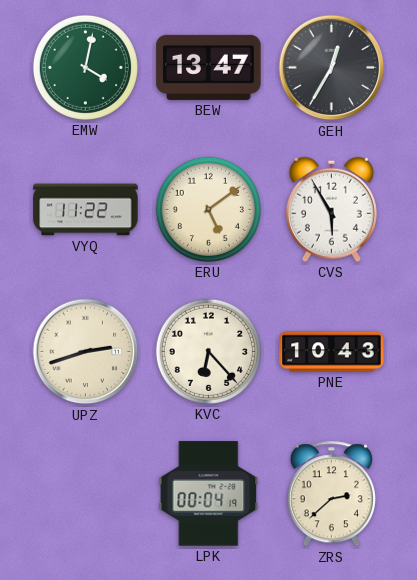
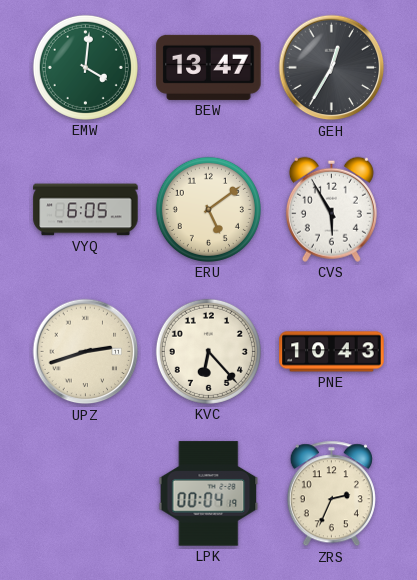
EMW: 4:02 -> 4:01 (85, 67)
VYQ: 11:22 -> 6:05 (86, 210)
ZRS: 2:38 -> 2:34 (331, 494)
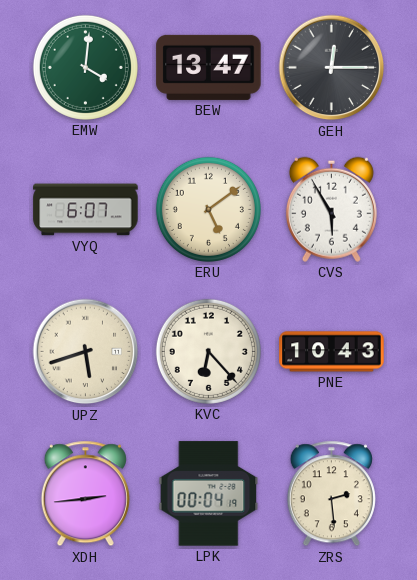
GEH: 12:35 -> 12:15 (332, 68)
VYQ: 6:05 -> 6:07 (86, 210)
UPZ: 2:42 -> 5:42 (86, 352)
XDH: none -> 2:44 (85, 494)
ZRS: 2:34 -> 2:29 (331, 494)
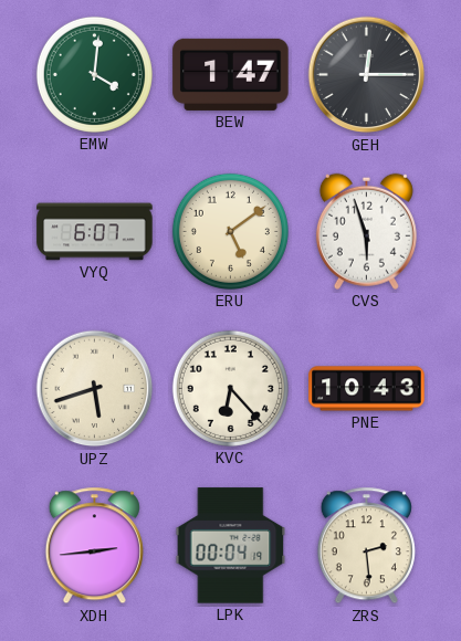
BEW: 13:47 -> 1:47 (231, 74)
CVS: 5:55 -> 5:57 (366, 231)
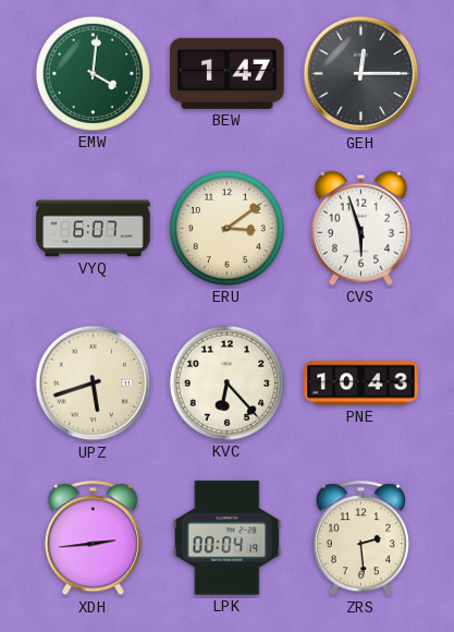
ERU: 5:09 -> 3:09 (226, 228)
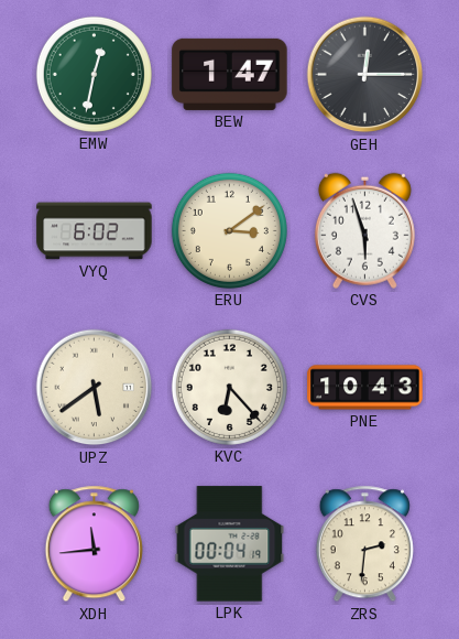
EMW: 4:01 -> 12:32 (94, 74)
VYQ: 6:07 -> 6:02 (95, 231)
UPZ: 5:42 -> 5:39 (95, 388)
XDH: 2:44 -> 11:44 (94, 544)
ZRS: 2:29 -> 2:31 (364, 544)
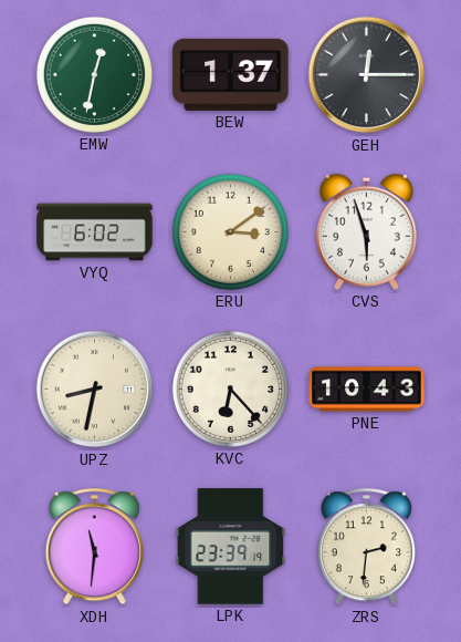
BEW: 1:47 -> 1:37 (231, 74)
UPZ: 5:39 -> 8:32 (95, 390)
XDH: 11:44 -> 11:31 (94, 547)
LPK: 00:04 -> 23:39 (231, 547)
